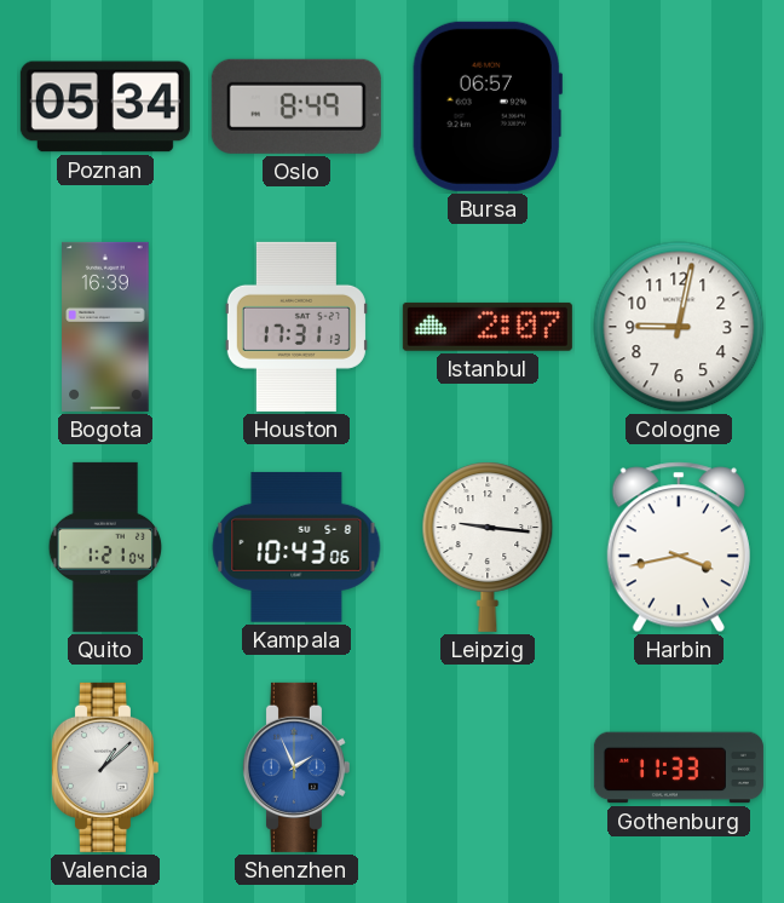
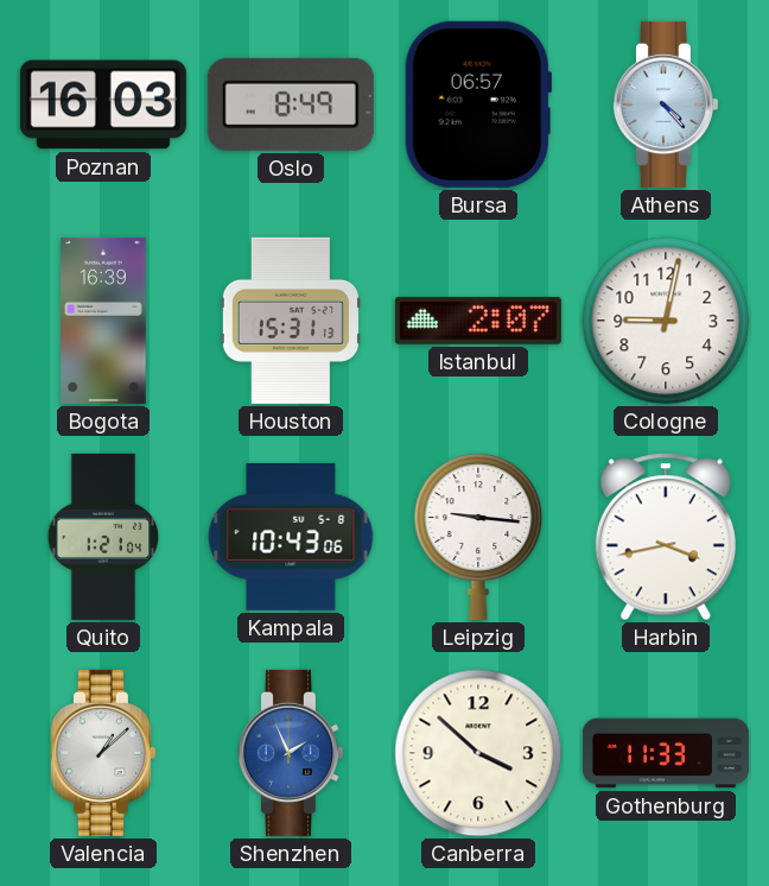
Poznan: 05:34 -> 16:03 (103, 105)
Athens: none -> 4:23 (665, 105)
Houston: 17:31 -> 15:31 (291, 321)
Canberra: none -> 3:52 (478, 753)
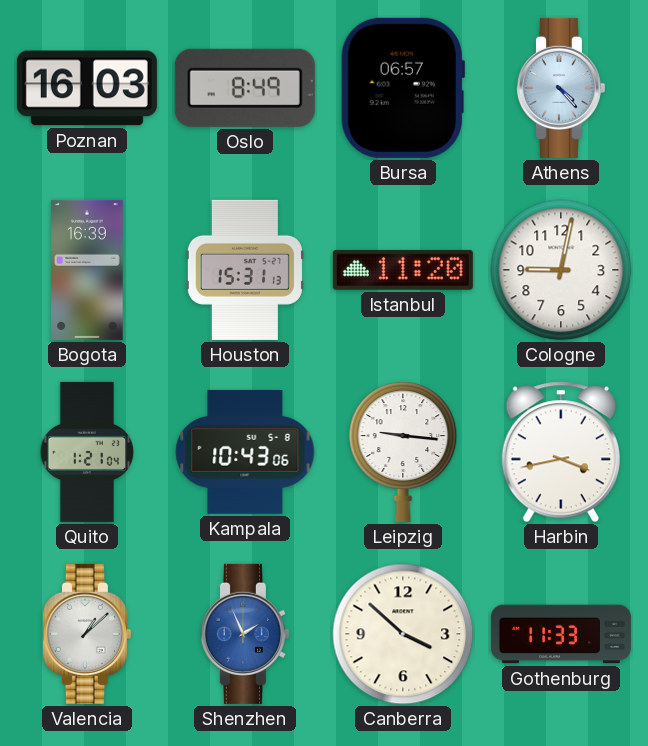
Istanbul: 2:07 -> 11:20 (403, 270)
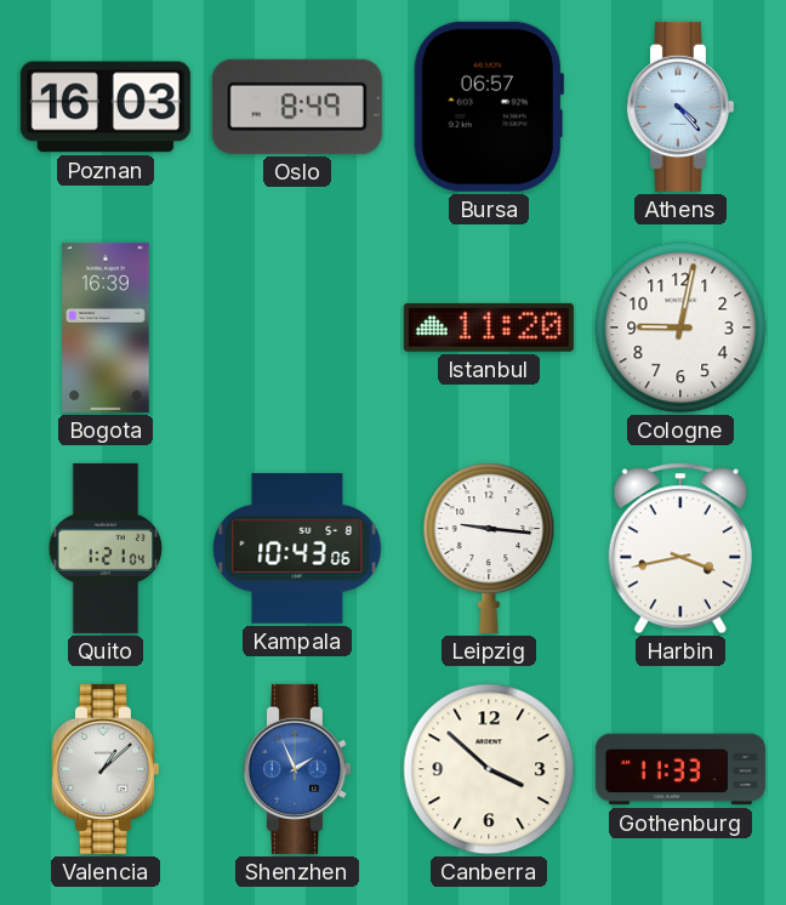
Houston: 15:31 -> none (245, 270)
